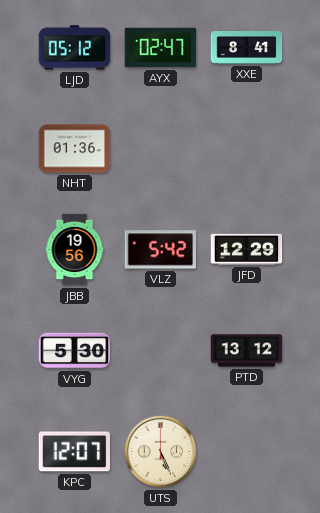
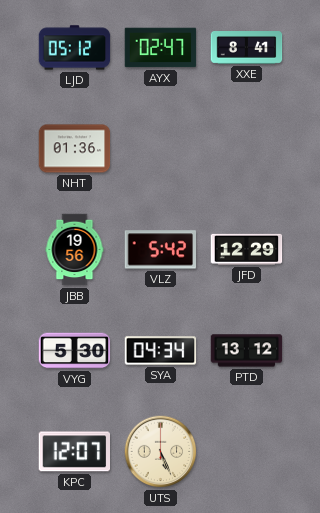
SYA: none -> 04:34 (161, 351)
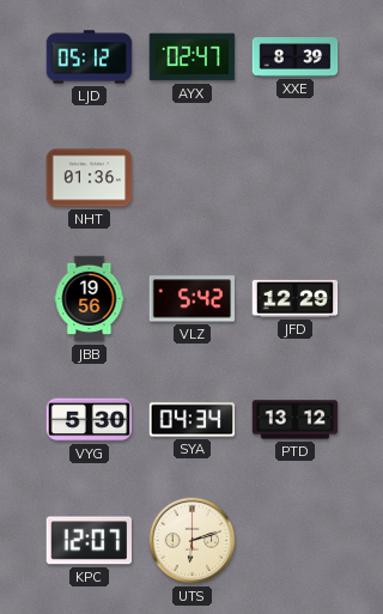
XXE: 8:41 -> 8:39 (296, 57)
UTS: 5:26 -> 6:12 (193, 541)
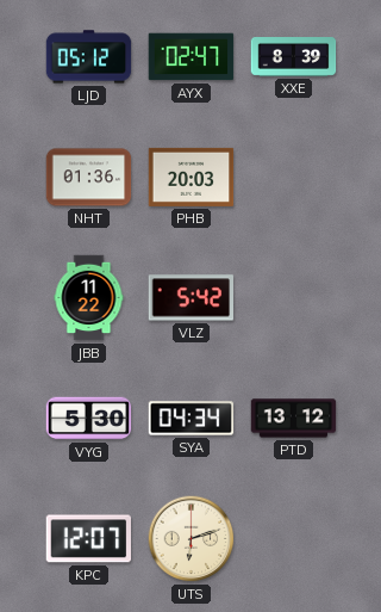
PHB: none -> 20:03 (192, 177)
JBB: 19:56 -> 11:22 (89, 298)
JFD: 12:29 -> none (296, 298)
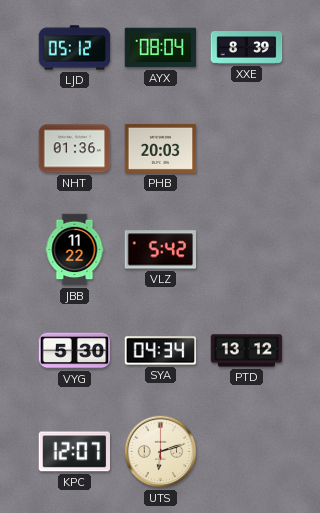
AYX: 02:47 -> 08:04 (161, 48)
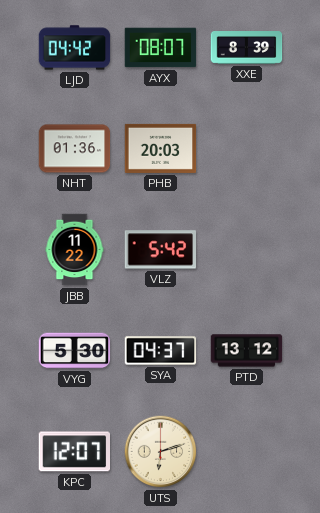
LJD: 05:12 -> 04:42 (75, 48)
AYX: 08:04 -> 08:07 (161, 48)
SYA: 04:34 -> 04:37 (161, 351)
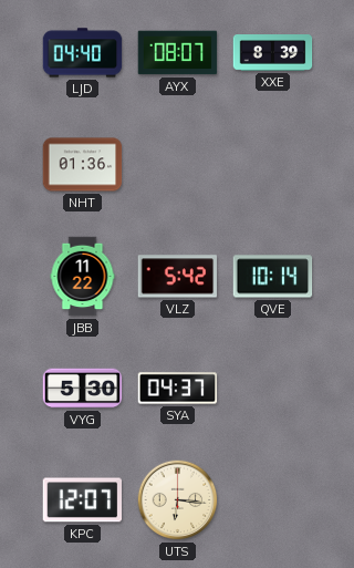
LJD: 04:42 -> 04:40 (83, 53)
PHB: 20:03 -> none (161, 148)
QVE: none -> 10:14 (273, 277)
PTD: 13:12 -> none (247, 351)
UTS: 6:12 -> 6:16 (178, 500)
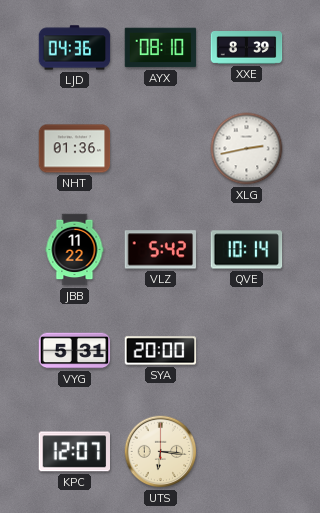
LJD: 04:40 -> 04:36 (75, 48)
AYX: 08:07 -> 08:10 (161, 48)
XLG: none -> 2:43 (247, 149)
VYG: 5:30 -> 5:31 (75, 351)
SYA: 04:37 -> 20:00 (161, 351)
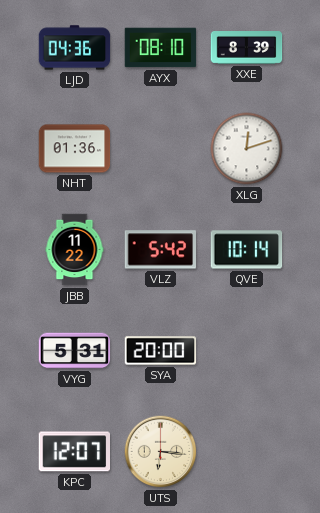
XLG: 2:43 -> 12:12 (247, 149)
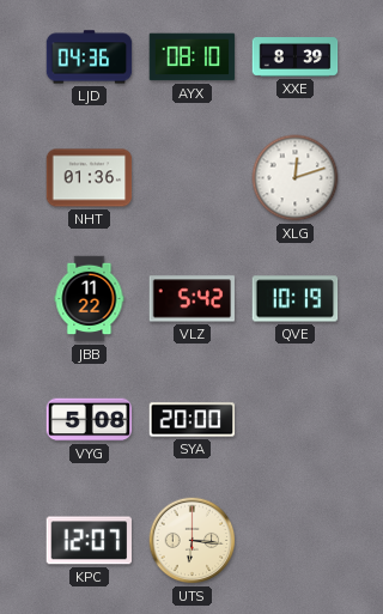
QVE: 10:14 -> 10:19 (296, 299)
VYG: 5:31 -> 5:08 (90, 420)
